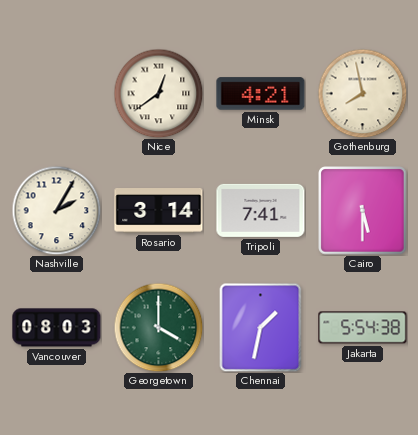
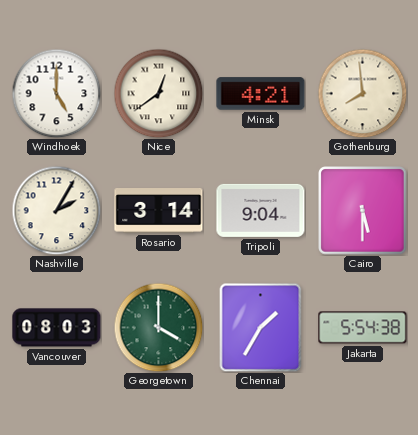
Windhoek: none -> 5:00 (56, 93)
Gothenburg: 7:58 -> 7:59 (362, 93)
Tripoli: 7:41 -> 9:04 (261, 210)
Chennai: 1:32 -> 1:35 (261, 327)
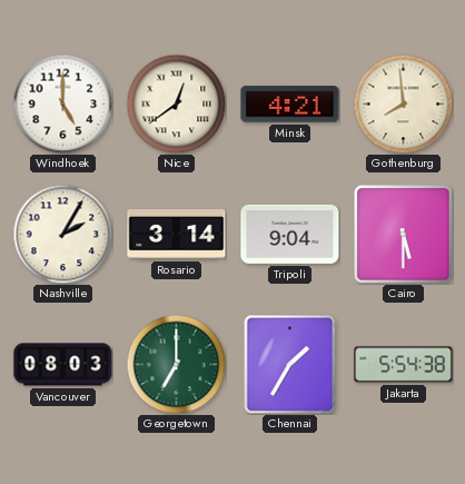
Georgetown: 4:00 -> 7:00 (176, 364)
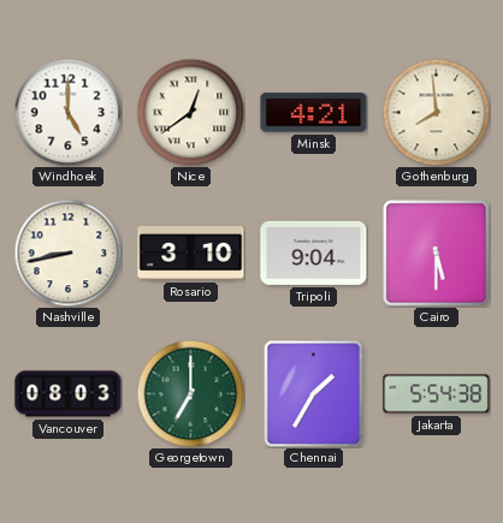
Nashville: 2:05 -> 8:43 (67, 252)
Rosario: 3:14 -> 3:10 (191, 254)
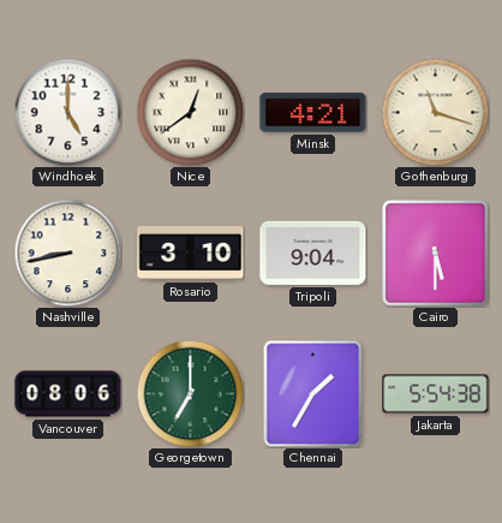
Gothenburg: 7:59 -> 11:18 (435, 112)
Vancouver: 08:03 -> 08:06 (68, 394)
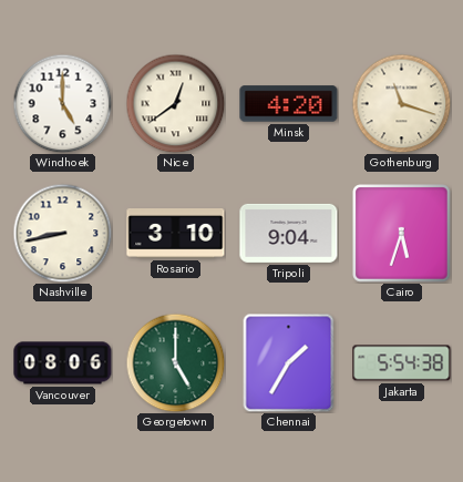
Minsk: 4:21 -> 4:20 (289, 104)
Cairo: 5:30 -> 5:33 (402, 234)
Georgetown: 7:00 -> 5:00 (175, 362)
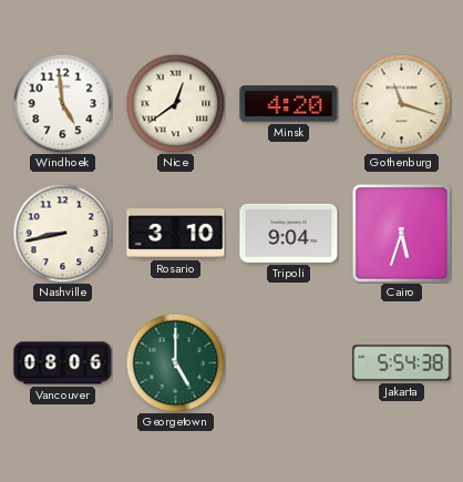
Windhoek: 5:00 -> 4:59 (62, 103)
Chennai: 1:35 -> none (289, 362)
